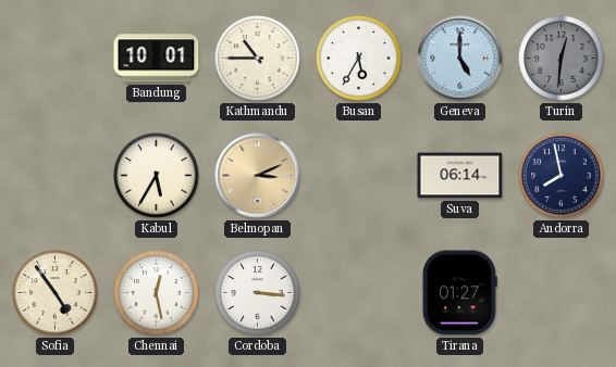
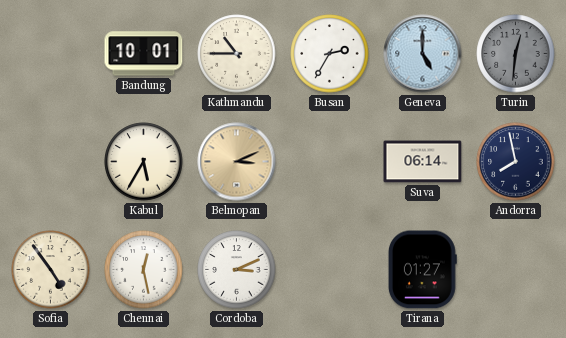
Busan: 5:35 -> 2:35 (330, 54)
Cordoba: 3:16 -> 3:11 (237, 270)
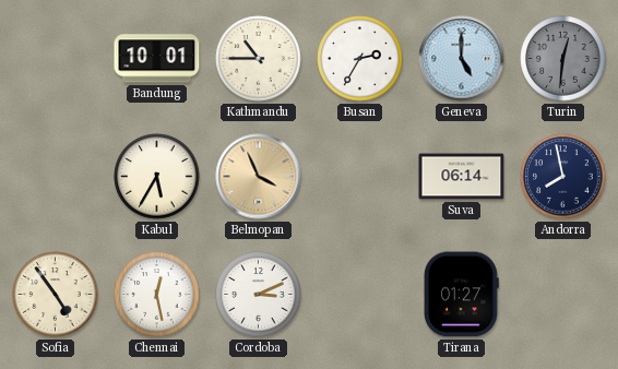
Belmopan: 3:11 -> 3:56 (259, 177)
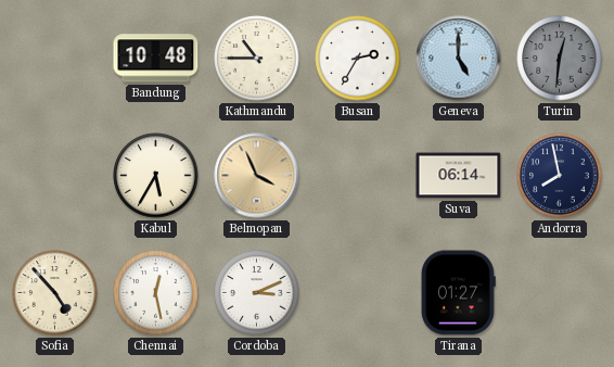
Bandung: 10:01 -> 10:48 (156, 59)
Sofia: 4:54 -> 4:53 (55, 293)
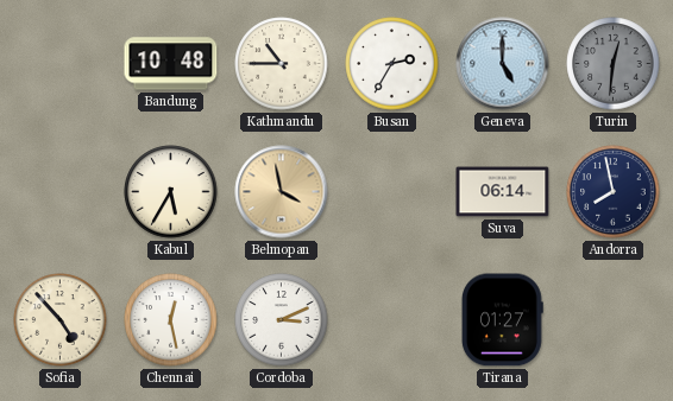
Belmopan: 3:56 -> 3:58 (282, 192)
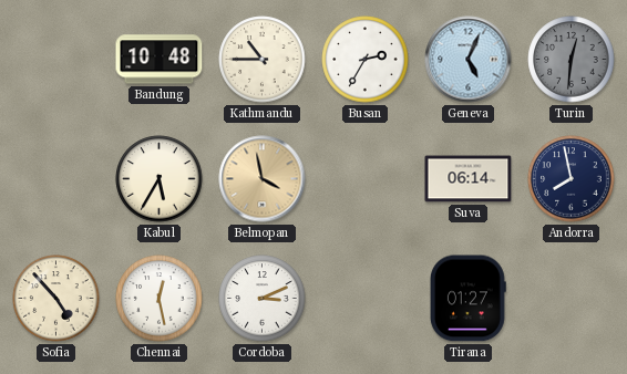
Geneva: 5:00 -> 5:04 (469, 60)
